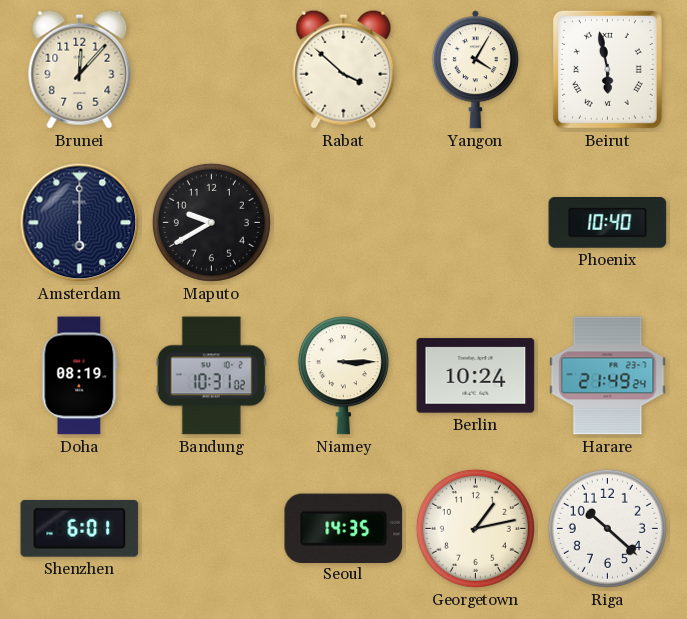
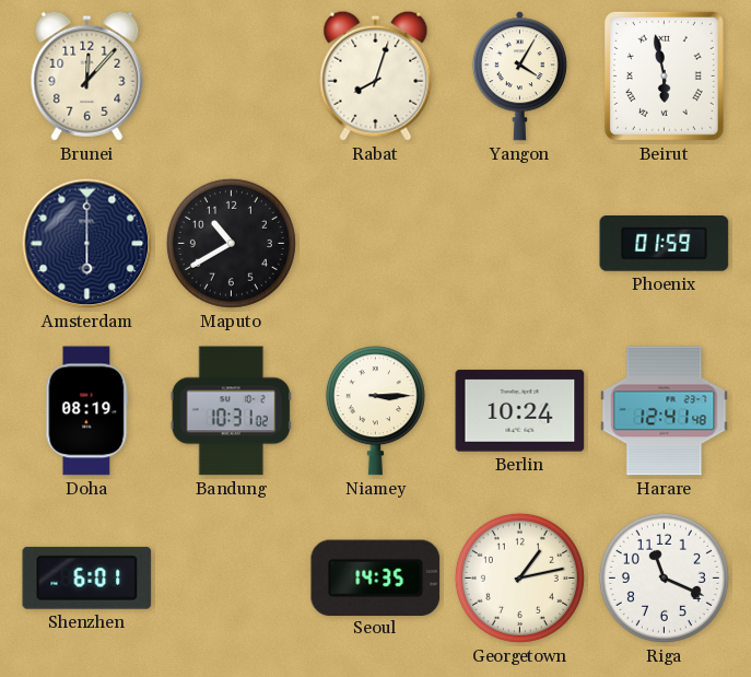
Rabat: 3:52 -> 8:03 (376, 75)
Maputo: 9:40 -> 10:40 (231, 243)
Phoenix: 10:40 -> 01:59 (665, 244)
Harare: 21:49 -> 12:41 (665, 411)
Riga: 10:22 -> 11:19 (664, 577)
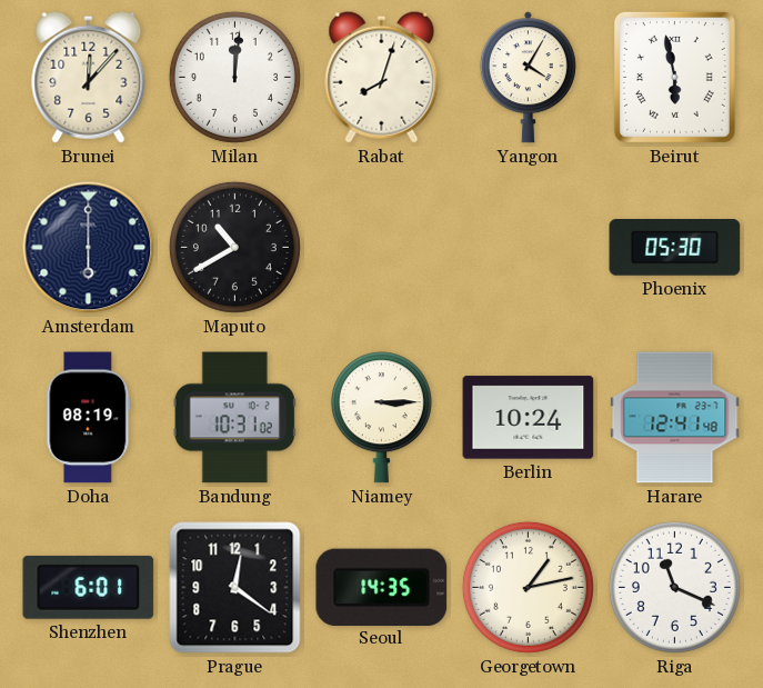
Milan: none -> 12:01 (234, 77)
Phoenix: 01:59 -> 05:30 (675, 248)
Prague: none -> 12:21 (235, 588)
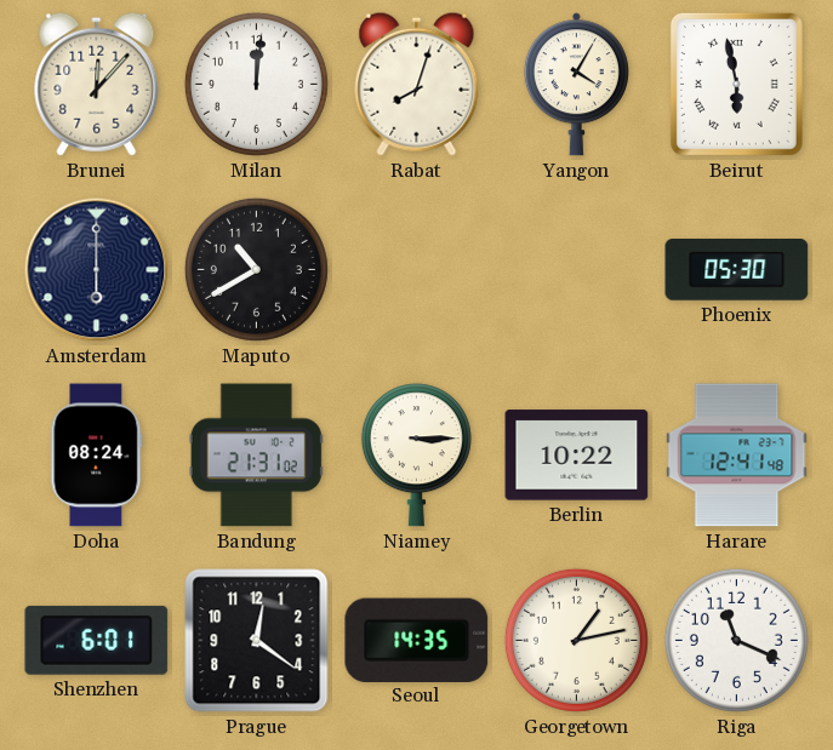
Doha: 08:19 -> 08:24 (97, 456)
Bandung: 10:31 -> 21:31 (256, 456)
Berlin: 10:24 -> 10:22 (577, 456)
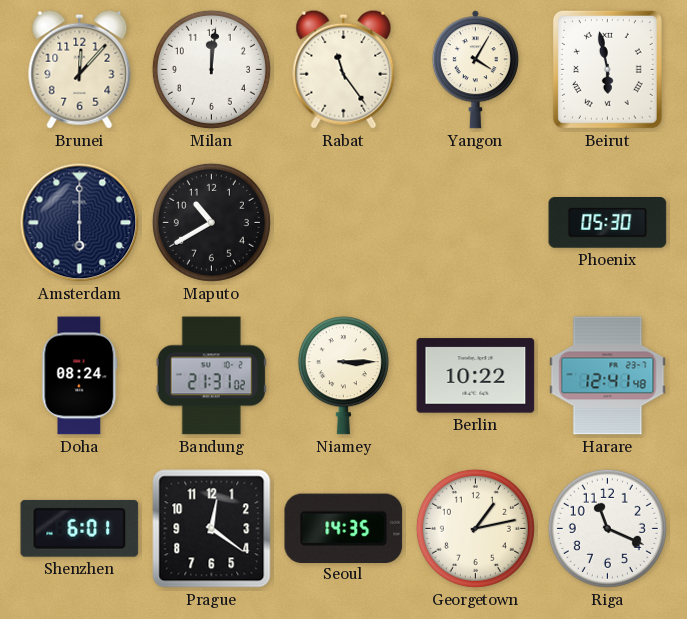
Rabat: 8:03 -> 11:24 (344, 69)
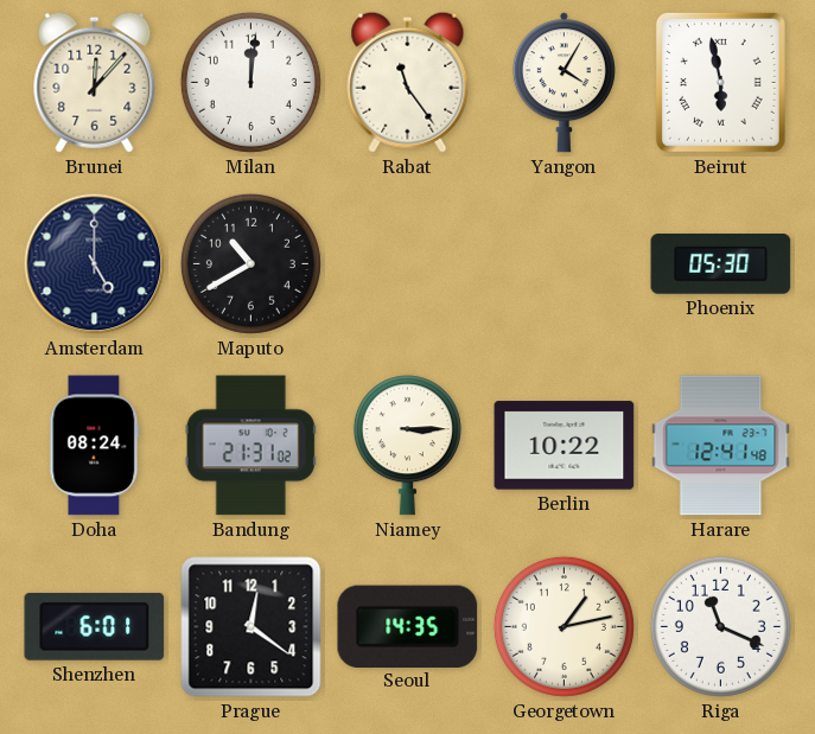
Amsterdam: 6:00 -> 5:00 (95, 264)
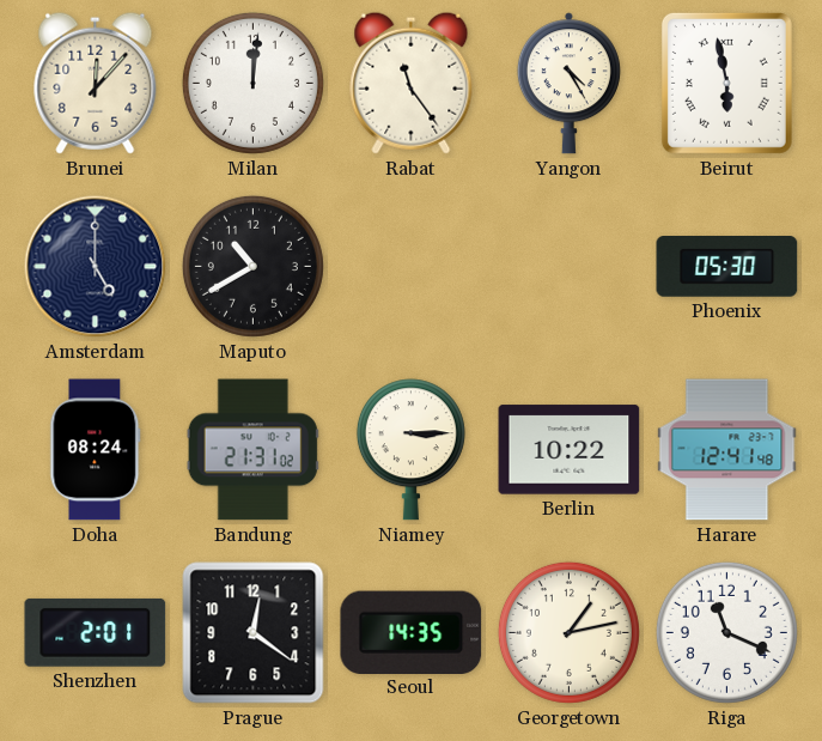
Yangon: 4:05 -> 4:25 (568, 84)
Shenzhen: 6:01 -> 2:01 (96, 632)
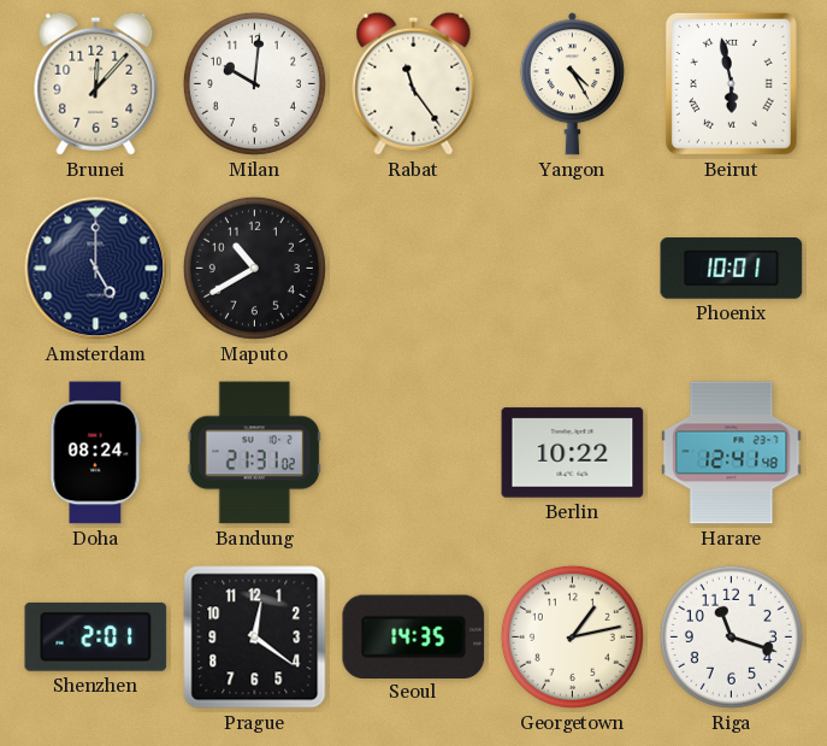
Milan: 12:01 -> 10:01 (254, 83)
Phoenix: 05:30 -> 10:01 (732, 269)
Niamey: 3:15 -> none (410, 450)
Riga: 11:19 -> 11:18 (731, 636)
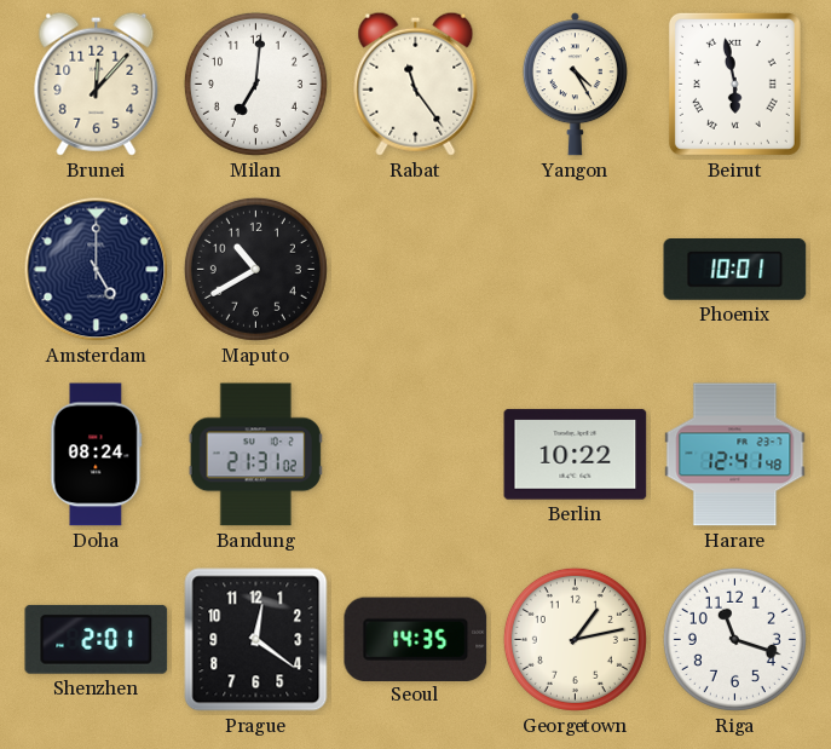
Milan: 10:01 -> 7:01 (255, 83)
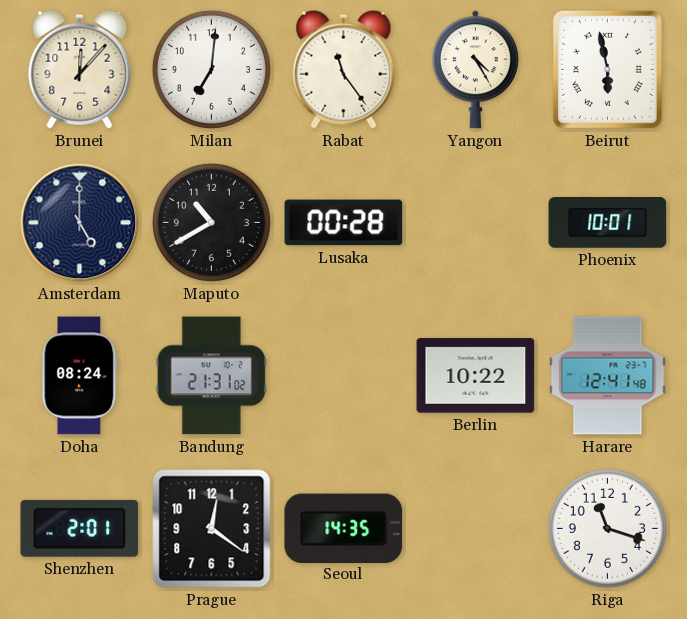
Lusaka: none -> 00:28 (344, 223)
Georgetown: 1:13 -> none (575, 639)
